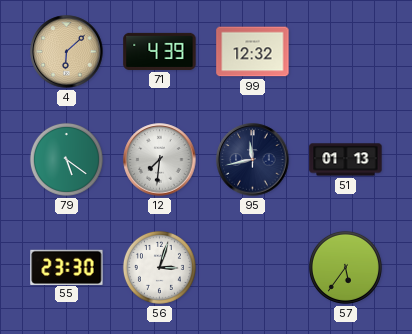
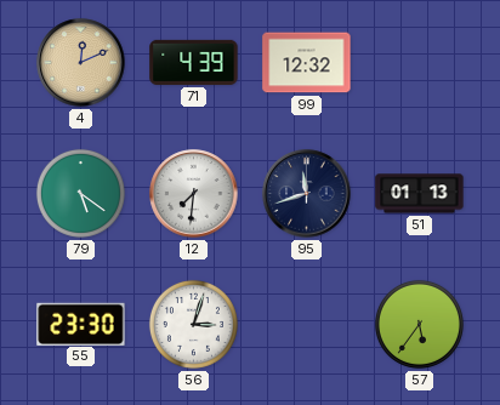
4: 6:08 -> 12:11 (81, 63)
95: 11:43 -> 11:42 (307, 194)
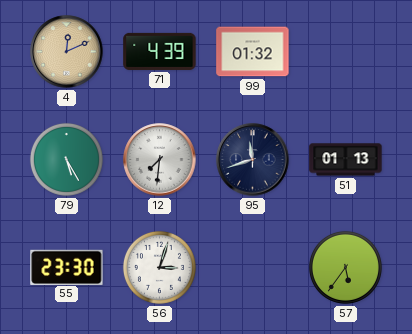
99: 12:32 -> 01:32 (253, 52)
79: 5:21 -> 5:25 (66, 159)
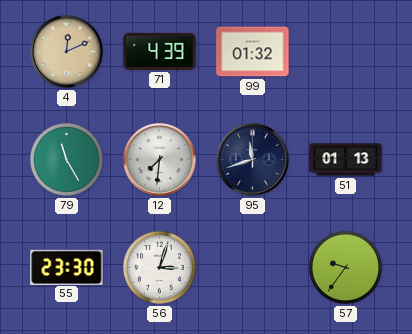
79: 5:25 -> 11:25 (66, 159)
57: 5:36 -> 9:36 (345, 267)
